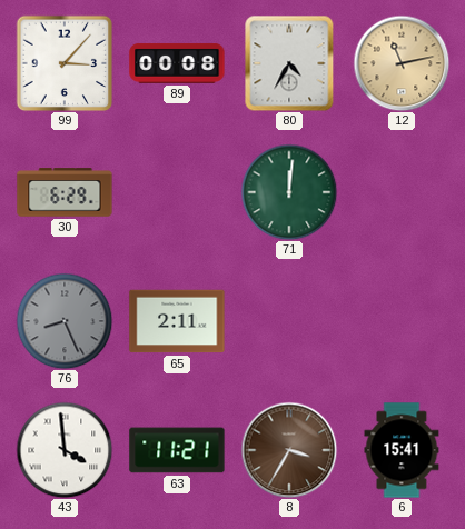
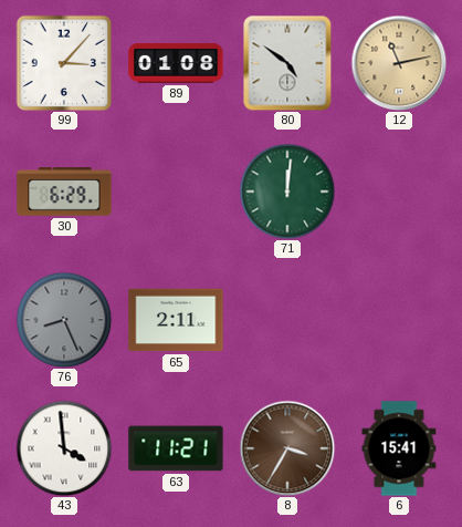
89: 00:08 -> 01:08 (176, 63)
80: 4:35 -> 4:51 (287, 63)
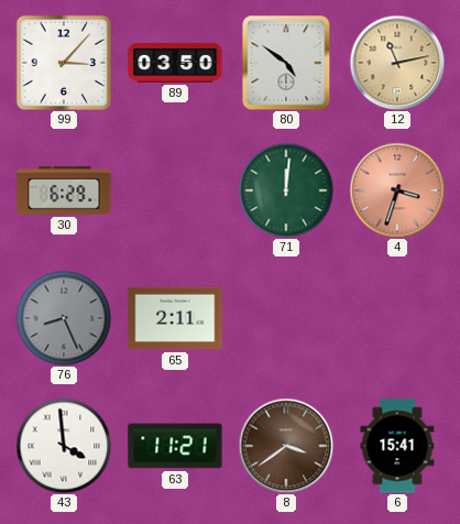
89: 01:08 -> 03:50 (175, 63)
4: none -> 3:33 (397, 190)
8: 3:35 -> 3:39 (286, 446)
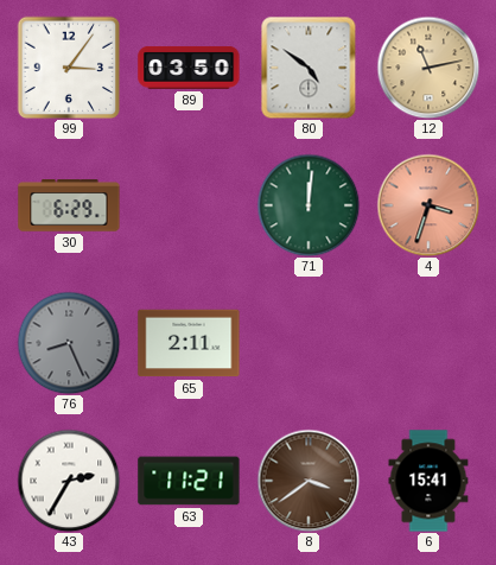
99: 3:07 -> 3:06 (69, 68)
43: 3:59 -> 2:35 (69, 481)
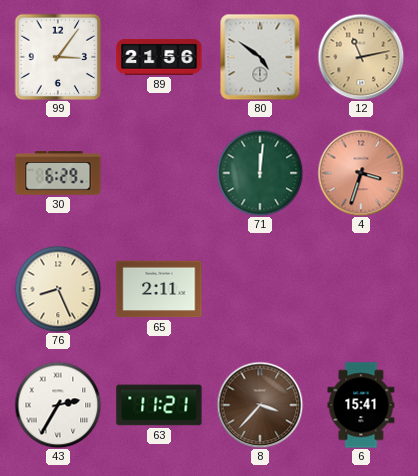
89: 03:50 -> 21:56 (159, 57)
76 dial: grey -> cream (58, 289)
8: 3:39 -> 3:37 (260, 405)
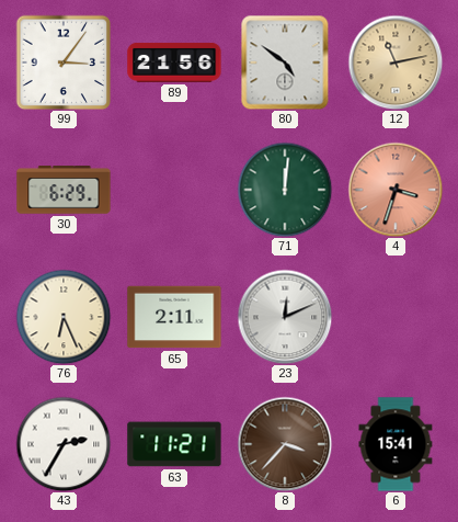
76: 8:26 -> 6:26 (64, 317)
23: none -> 12:11 (285, 317)
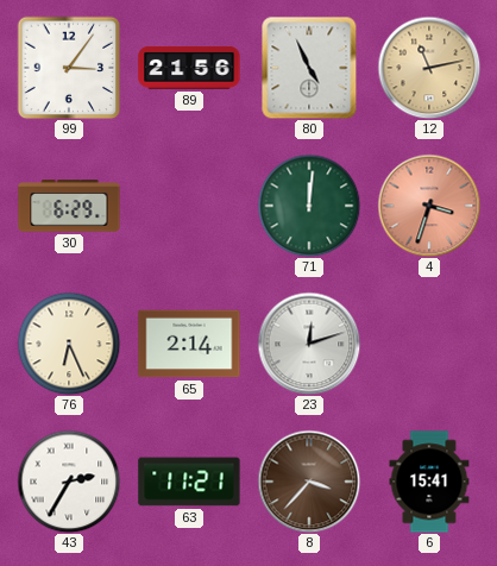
80: 4:51 -> 4:56 (309, 68)
65: 2:11 -> 2:14 (189, 344)
23: 12:11 -> 12:12 (309, 344)
